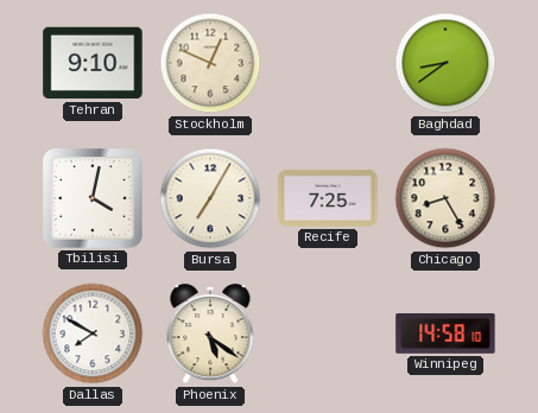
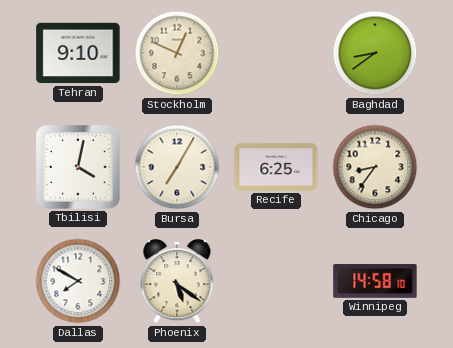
Recife: 7:25 -> 6:25 (276, 167)
Chicago: 8:25 -> 8:36 (375, 167)
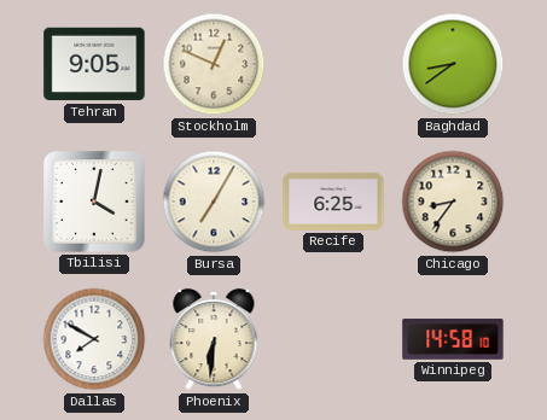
Tehran: 9:10 -> 9:05 (94, 64)
Phoenix: 5:21 -> 6:31 (214, 339)
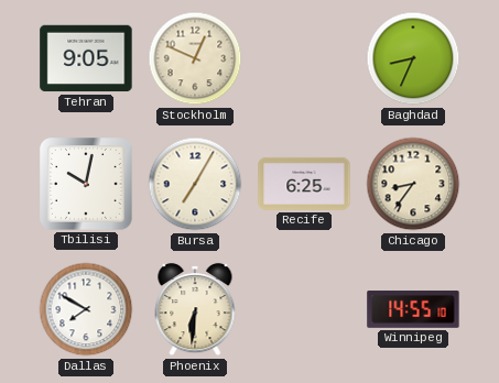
Baghdad: 8:39 -> 8:34 (413, 58)
Tbilisi: 4:02 -> 10:02 (86, 184)
Winnipeg: 14:58 -> 14:55 (413, 309)
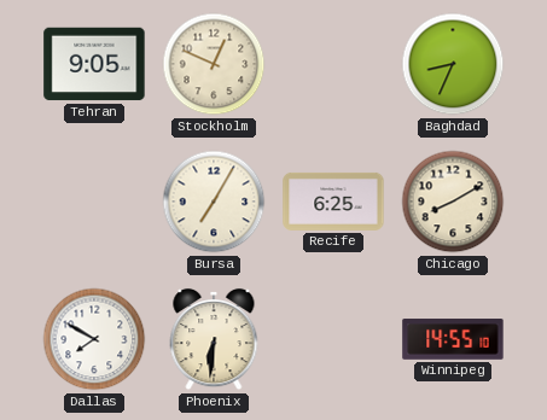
Tbilisi: 10:02 -> none (86, 184)
Chicago: 8:36 -> 8:10 (453, 202)
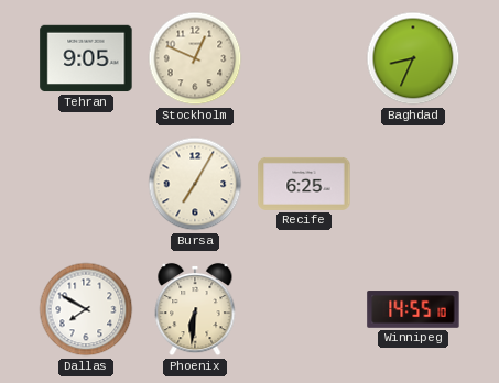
Chicago: 8:10 -> none (453, 202)
